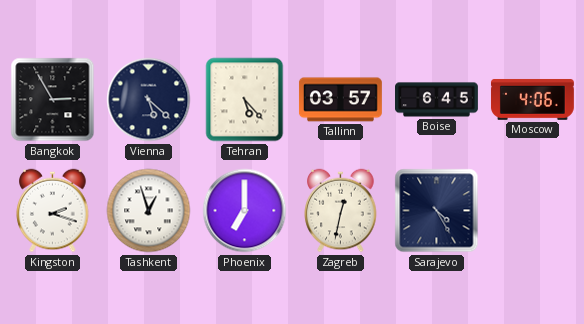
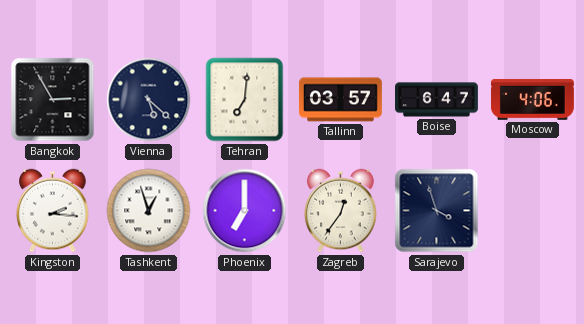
Tehran: 5:23 -> 7:01 (245, 100)
Boise: 6:45 -> 6:47 (437, 100)
Kingston: 2:18 -> 2:16 (53, 211)
Zagreb: 12:32 -> 12:36 (341, 211)
Sarajevo: 4:25 -> 3:57 (437, 211)
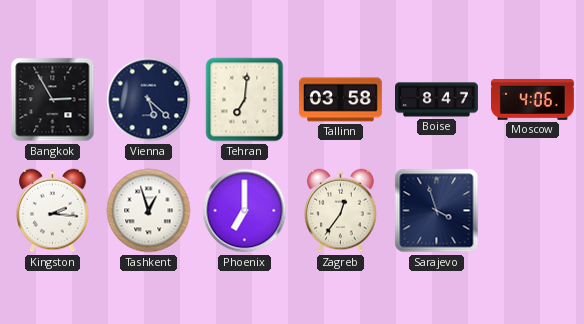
Tallinn: 03:57 -> 03:58 (340, 100)
Boise: 6:47 -> 8:47 (437, 100)
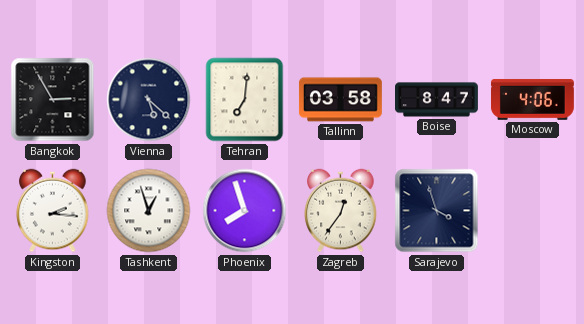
Phoenix: 7:00 -> 7:57 (245, 211)
